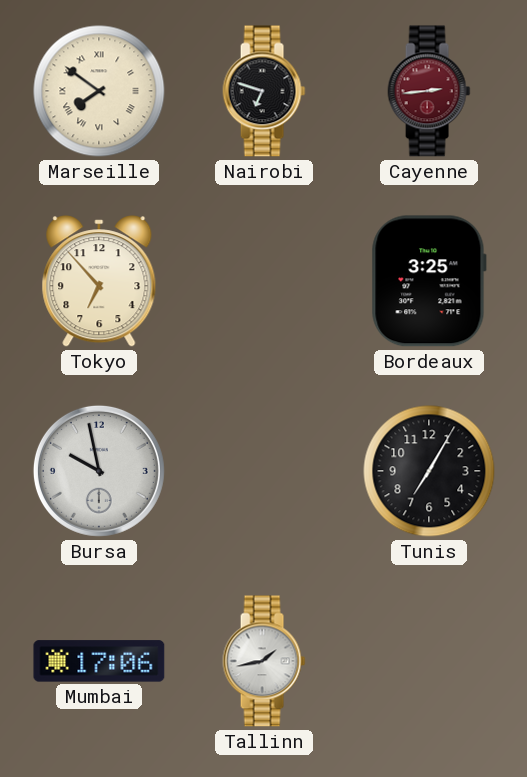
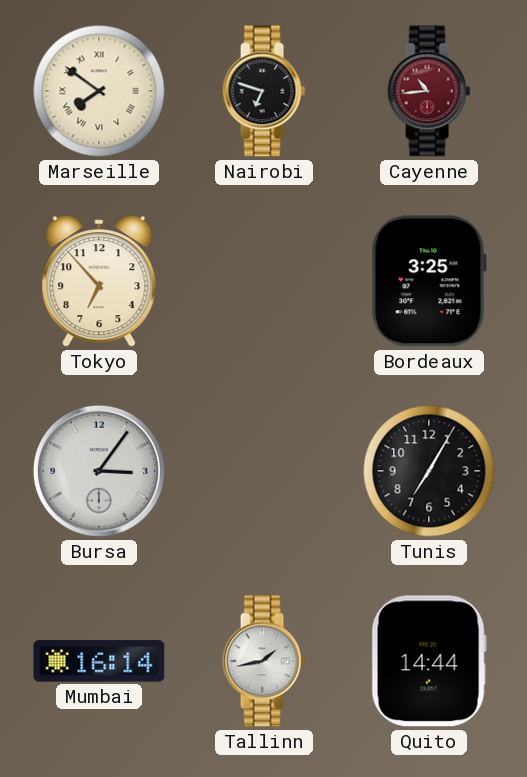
Cayenne: 2:44 -> 10:44 (429, 91)
Bursa: 9:58 -> 3:06 (99, 471)
Mumbai: 17:06 -> 16:14 (99, 661)
Quito: none -> 14:44 (429, 661)
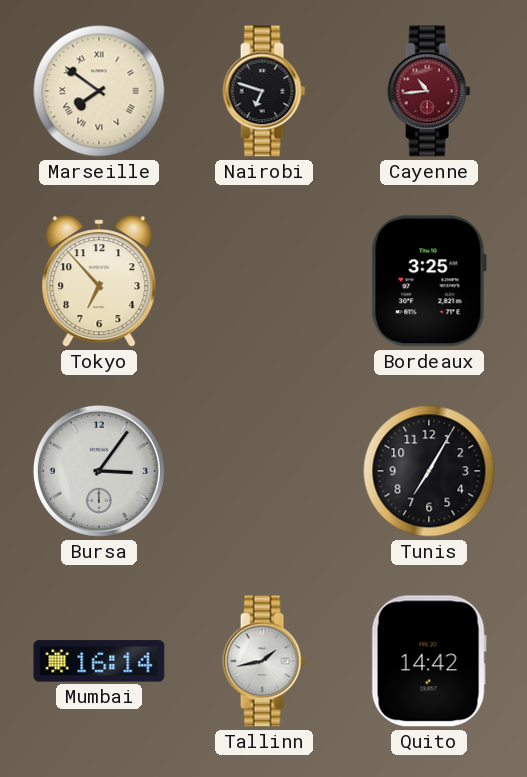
Quito: 14:44 -> 14:42 (429, 661)
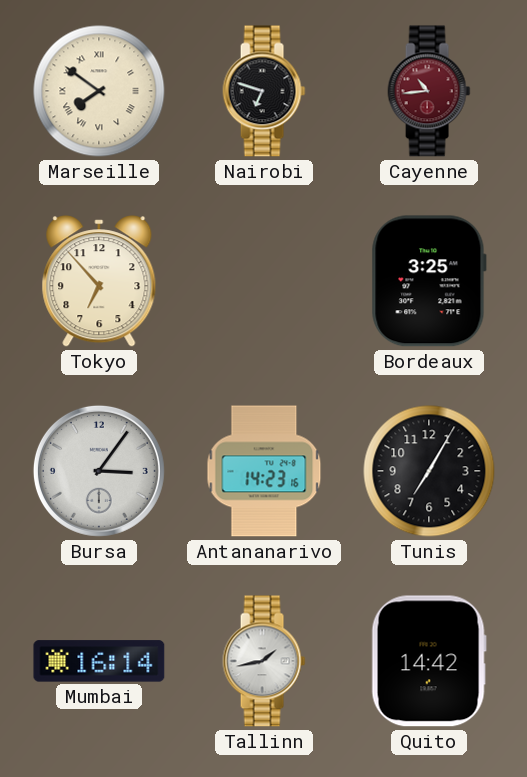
Antananarivo: none -> 14:23 (264, 471)
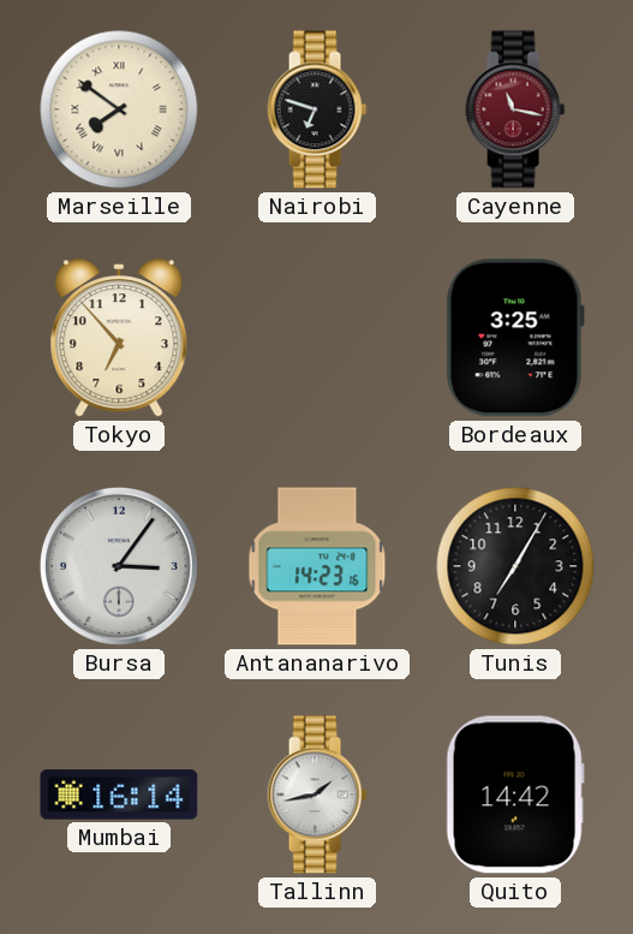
Cayenne: 10:44 -> 11:17 (515, 109)
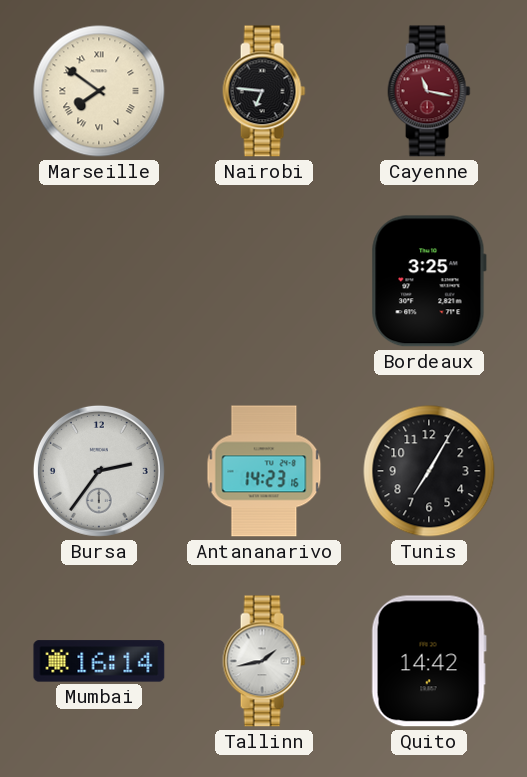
Nairobi: 6:48 -> 6:46 (264, 91)
Tokyo: 6:53 -> none (119, 338)
Bursa: 3:06 -> 2:36 (99, 471)
